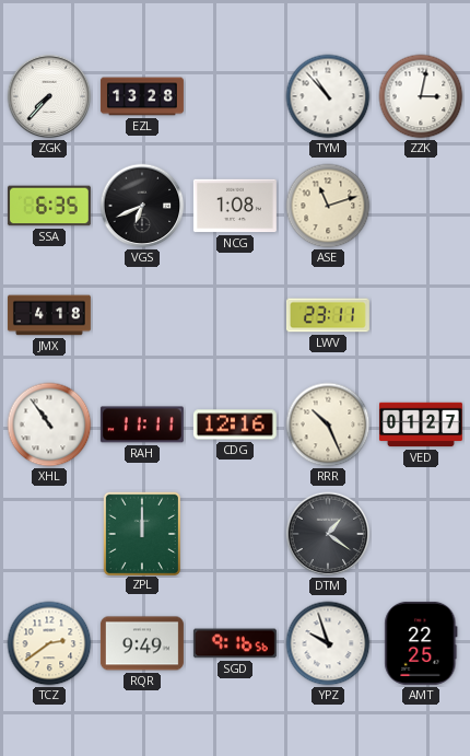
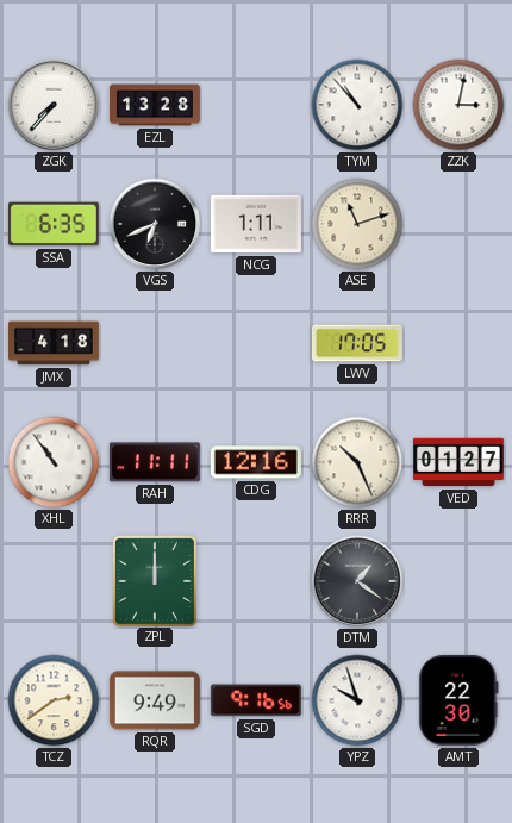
NCG: 1:08 -> 1:11 (256, 224)
LWV: 23:11 -> 17:05 (357, 343)
AMT: 22:25 -> 22:30 (458, 700)
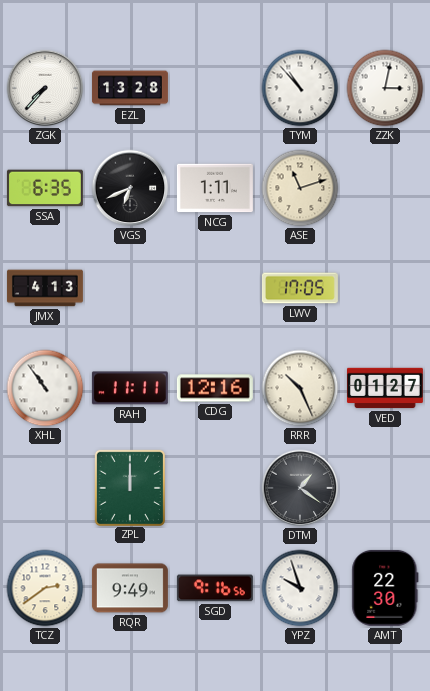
JMX: 4:18 -> 4:13 (45, 288)
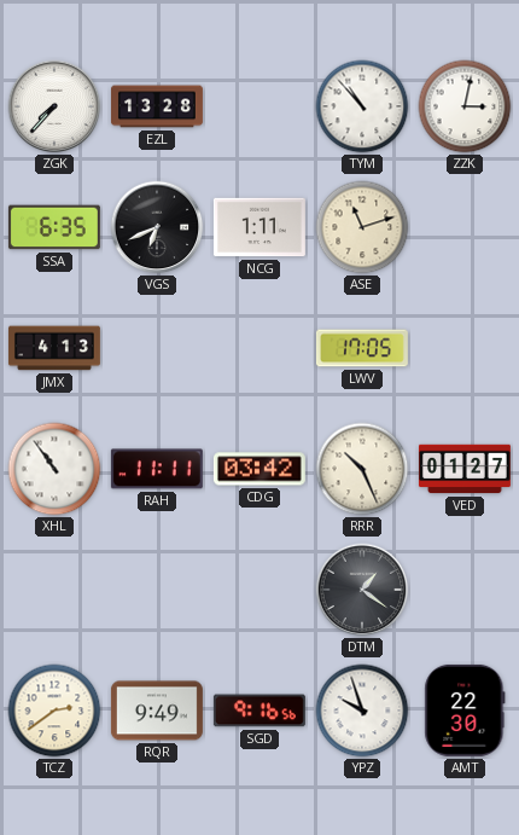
CDG: 12:16 -> 03:42 (259, 469)
ZPL: 12:00 -> none (129, 487)
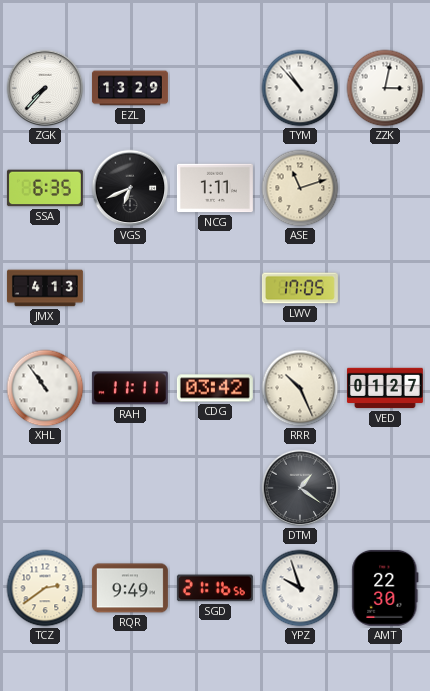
EZL: 13:28 -> 13:29 (130, 88)
SGD: 9:16 -> 21:16 (215, 588)
